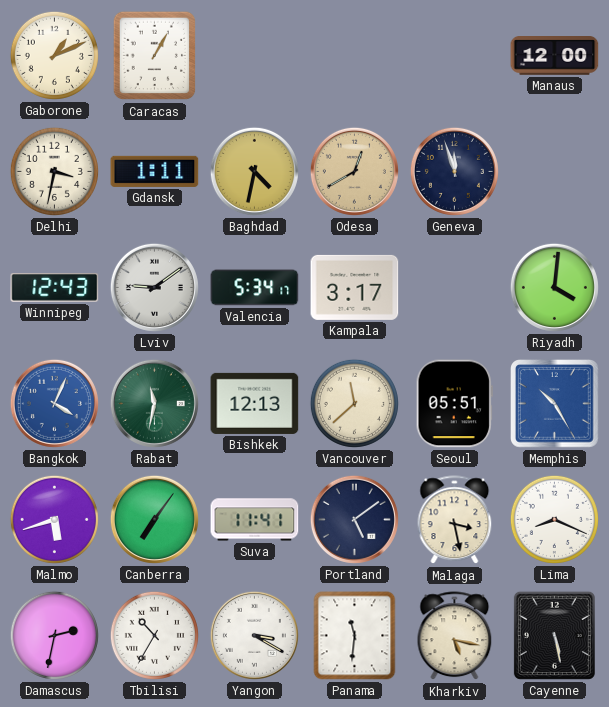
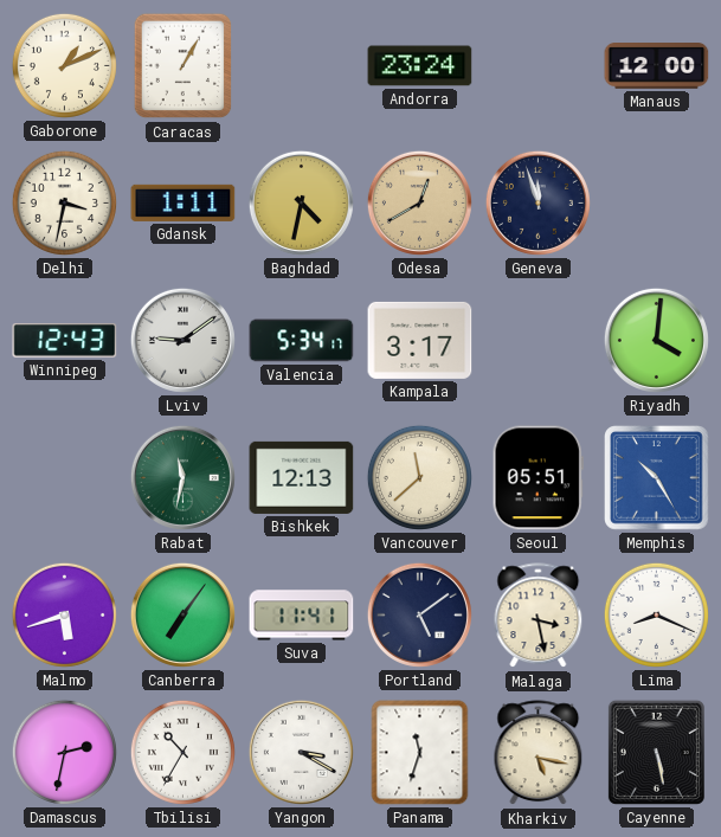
Andorra: none -> 23:24 (420, 66)
Bangkok: 4:04 -> none (54, 403)
Panama: 11:31 -> 11:33 (420, 753)
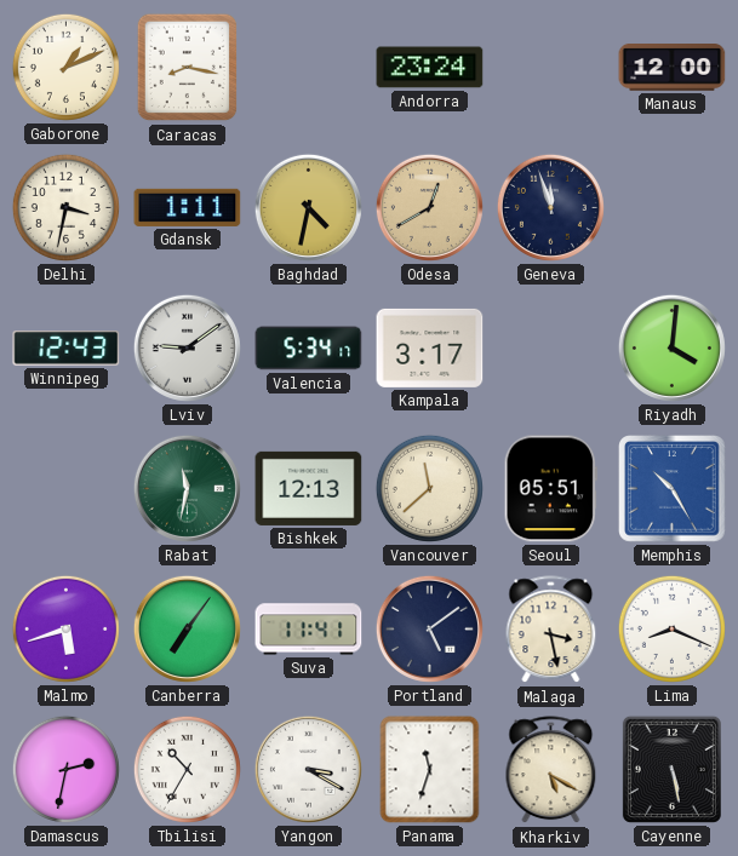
Caracas: 1:05 -> 8:17 (188, 68)
Kharkiv: 5:17 -> 5:20 (551, 770)
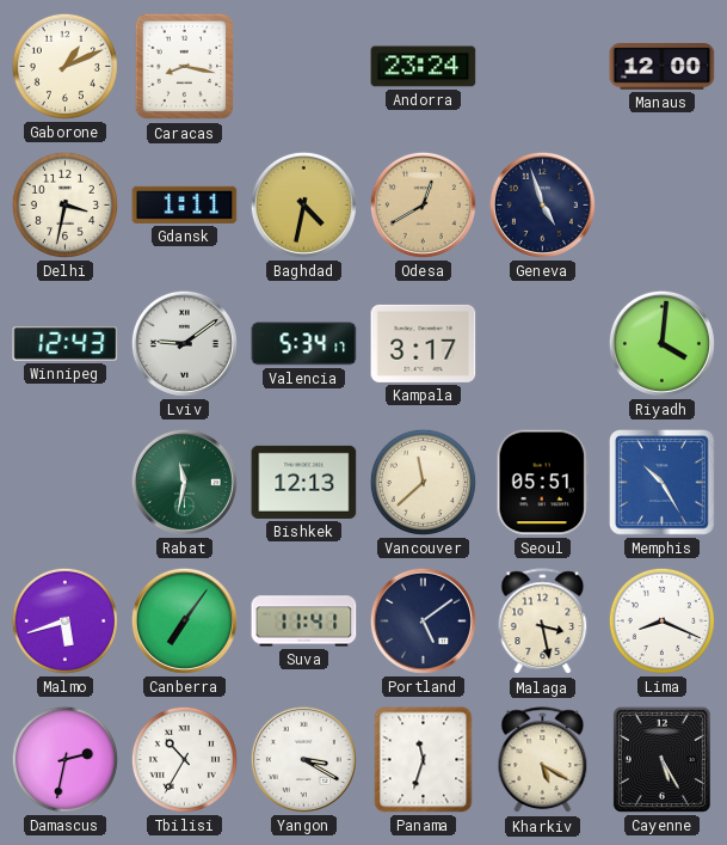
Geneva: 11:57 -> 4:57 (542, 204)
Cayenne: 5:28 -> 5:25 (661, 759)
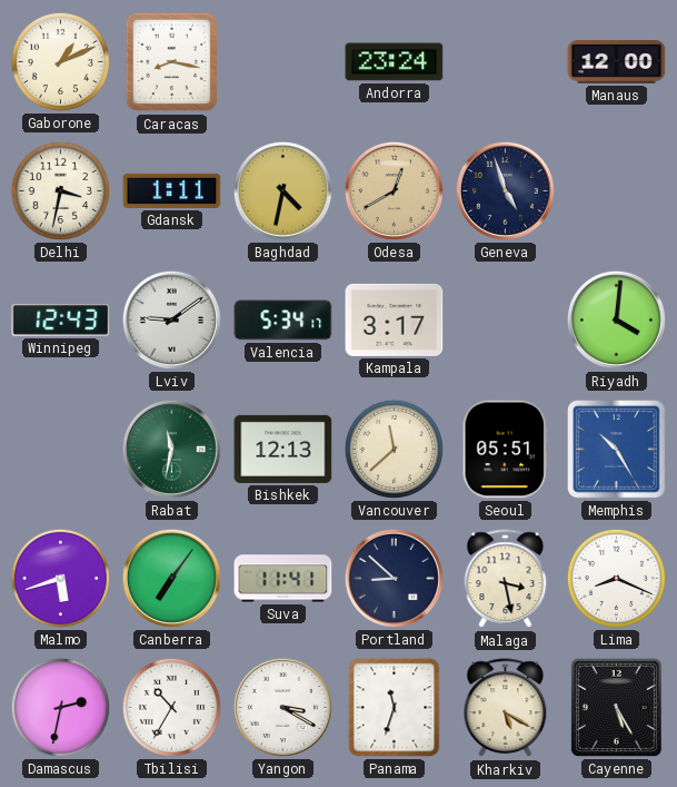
Portland: 5:09 -> 8:52 (394, 578)
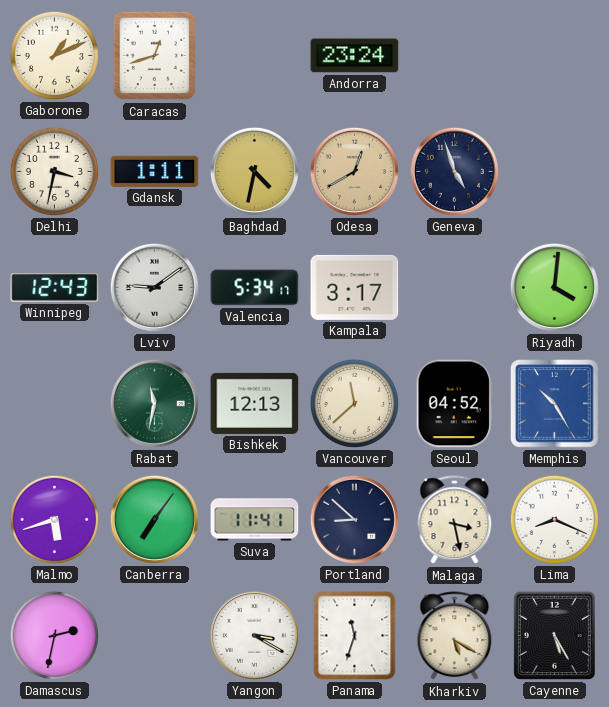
Caracas: 8:17 -> 12:42 (155, 56)
Manaus: 12:00 -> none (617, 62)
Seoul: 05:51 -> 04:52 (454, 404)
Tbilisi: 10:35 -> none (171, 707)
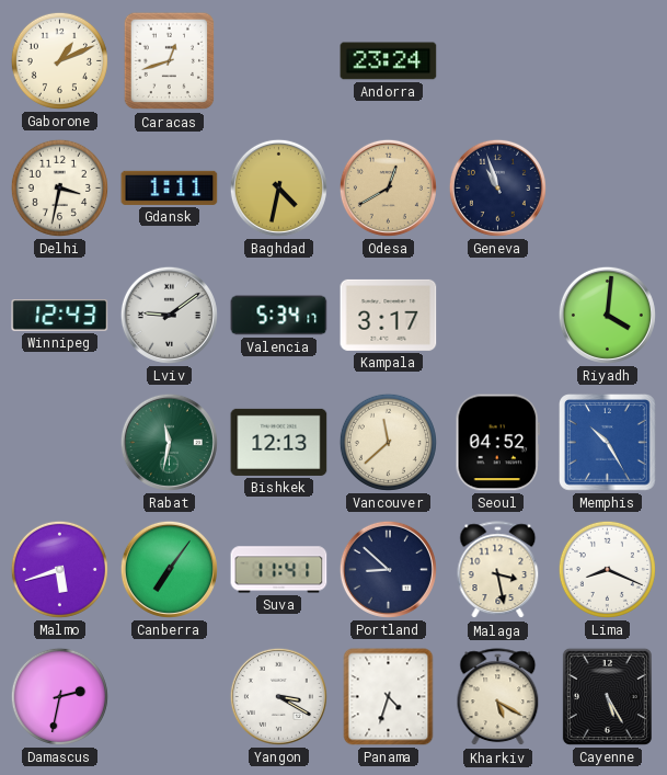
Geneva: 4:57 -> 10:57 (497, 187)
Panama: 11:33 -> 4:33 (389, 697)
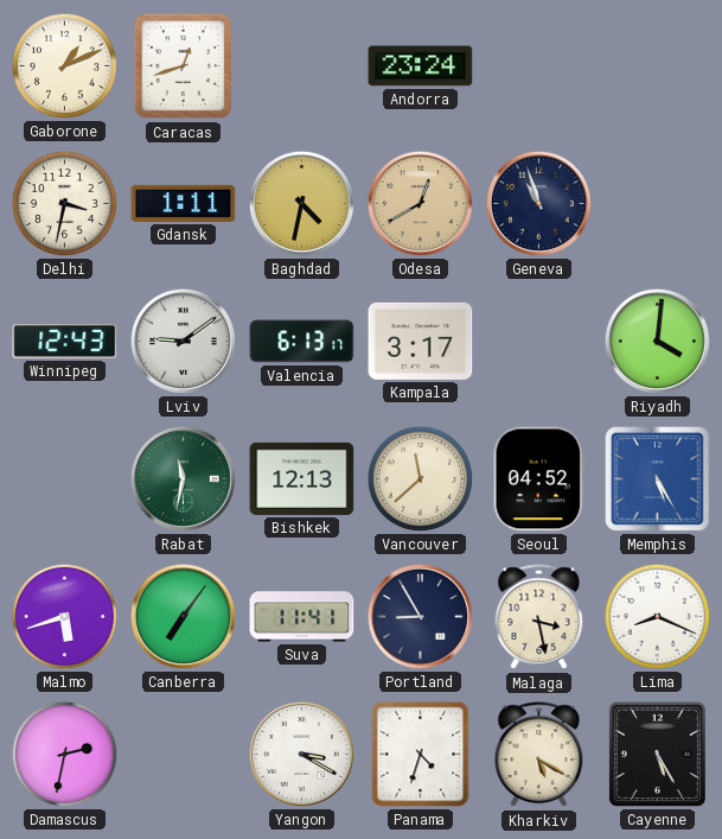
Valencia: 5:34 -> 6:13 (302, 342)
Memphis: 10:25 -> 5:25 (658, 479)
Portland: 8:52 -> 8:55 (420, 616)
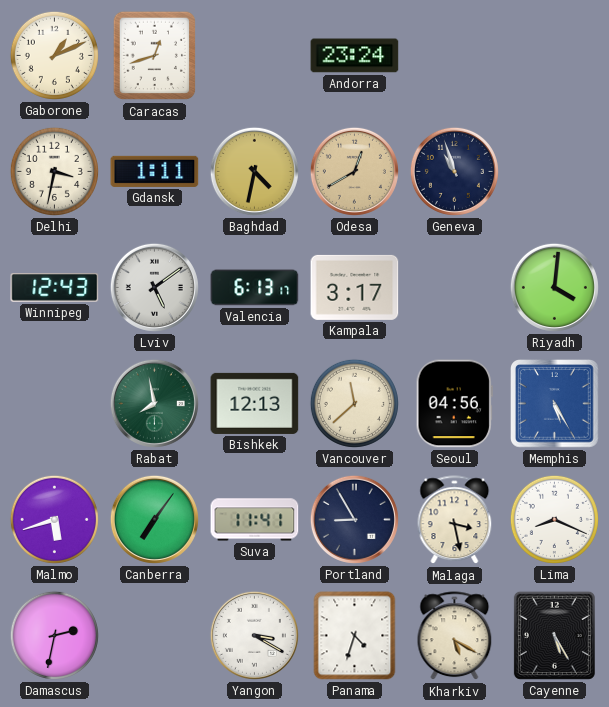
Lviv: 9:09 -> 5:09 (154, 287)
Rabat: 11:32 -> 7:58 (154, 403)
Seoul: 04:52 -> 04:56 (454, 404)
